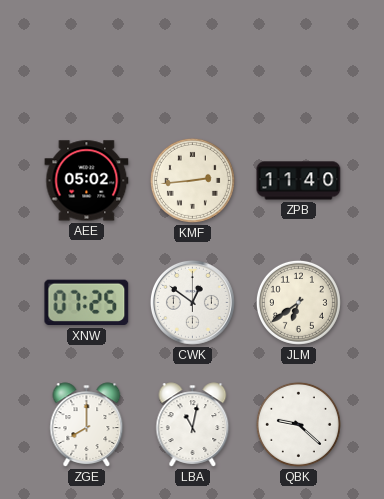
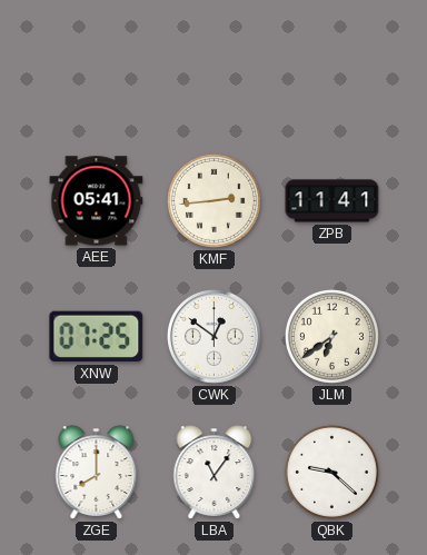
AEE: 05:02 -> 05:41 (97, 201)
ZPB: 11:40 -> 11:41 (332, 201)
LBA: 11:02 -> 11:06 (215, 473)
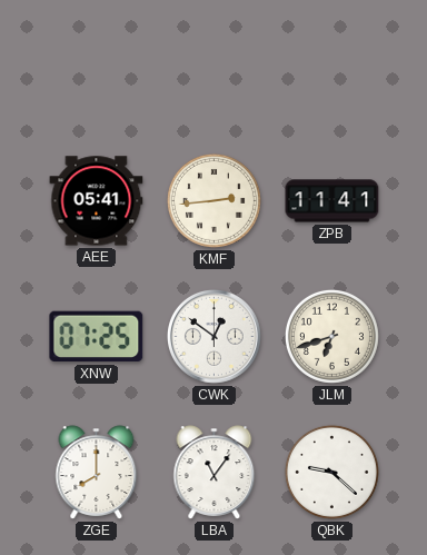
JLM: 6:39 -> 6:42 (331, 336)
